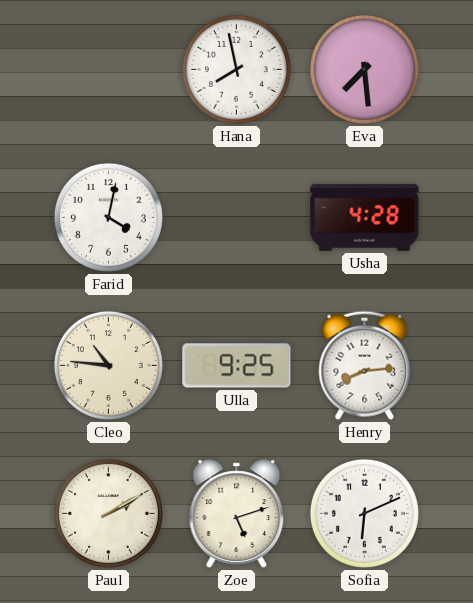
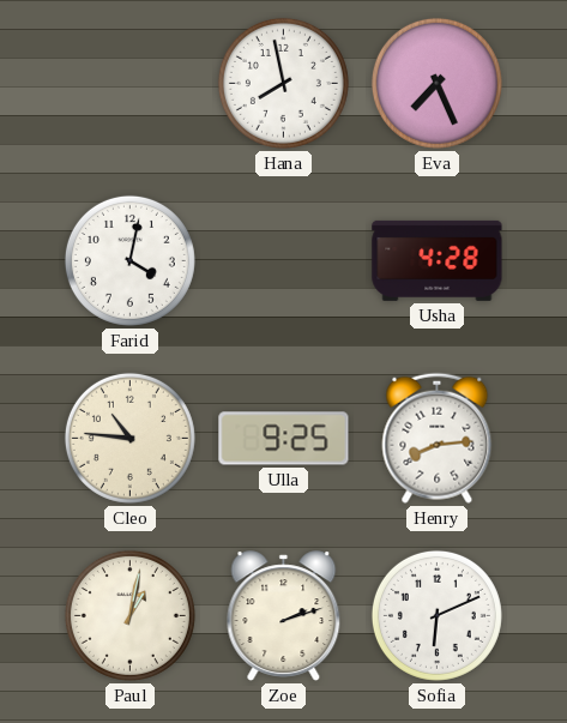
Eva: 7:29 -> 7:26 (436, 83)
Paul: 2:10 -> 1:02 (129, 615)
Zoe: 5:12 -> 2:12 (284, 616)
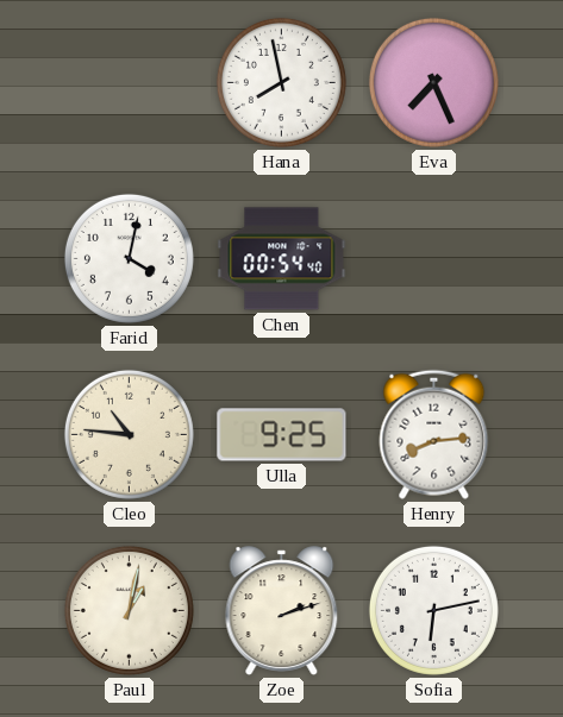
Chen: none -> 00:54 (282, 259)
Usha: 4:28 -> none (438, 260)
Sofia: 6:11 -> 6:13 (433, 610)
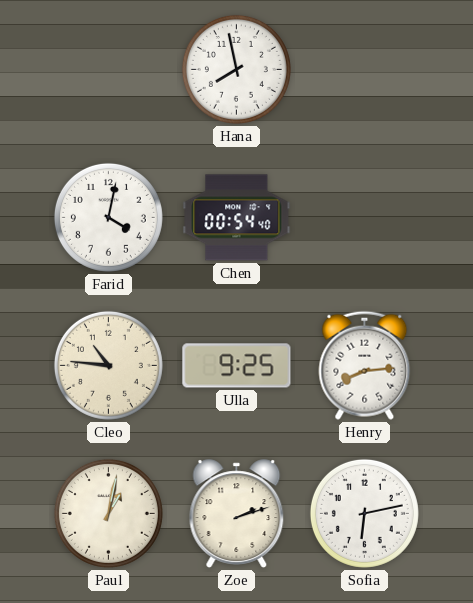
Eva: 7:26 -> none (433, 82)
